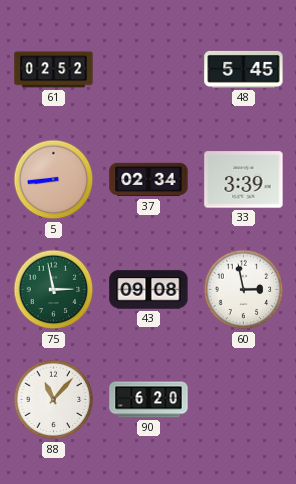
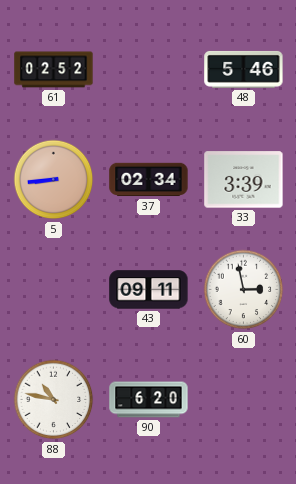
48: 5:45 -> 5:46 (244, 69)
75: 2:58 -> none (54, 290)
43: 09:08 -> 09:11 (149, 290)
88: 11:07 -> 10:47 (54, 400)
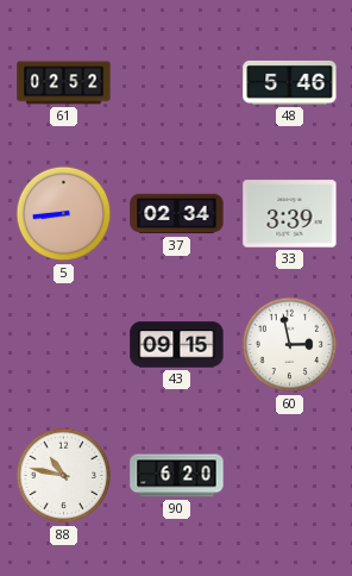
43: 09:11 -> 09:15 (177, 345)
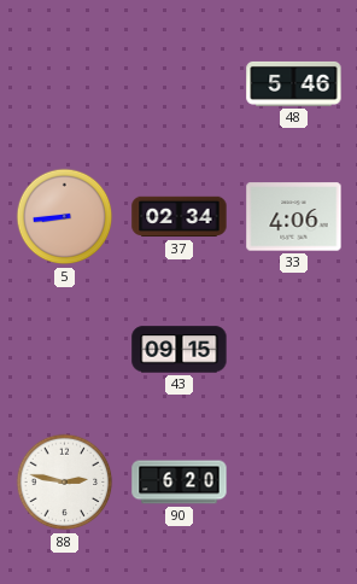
61: 02:52 -> none (64, 83)
33: 3:39 -> 4:06 (294, 217)
60: 2:58 -> none (290, 345)
88: 10:47 -> 2:47 (65, 483)
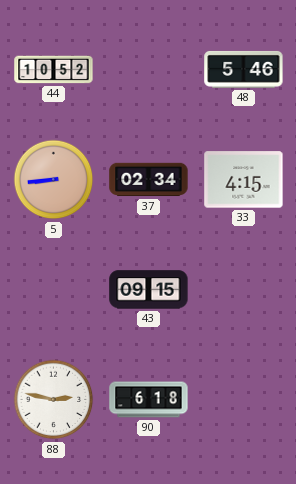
44: none -> 10:52 (54, 70)
33: 4:06 -> 4:15 (244, 180)
90: 6:20 -> 6:18 (149, 400)
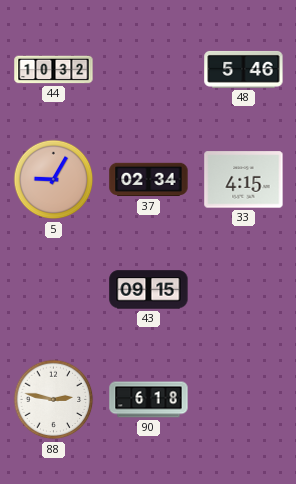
44: 10:52 -> 10:32 (54, 70)
5: 8:44 -> 9:05 (54, 180)
